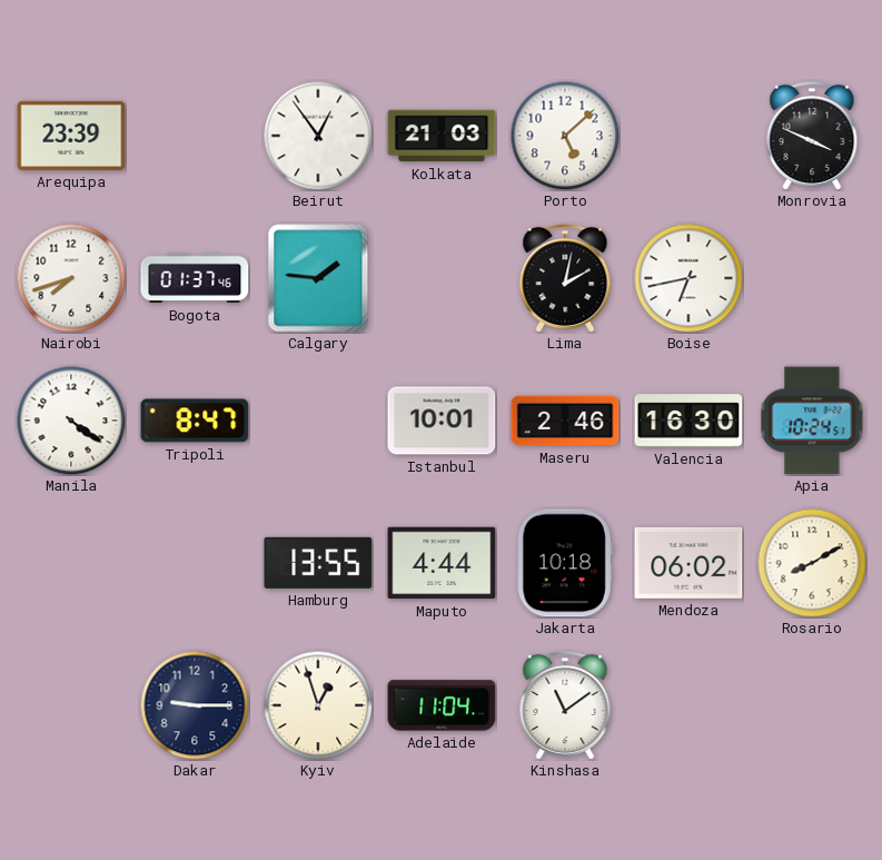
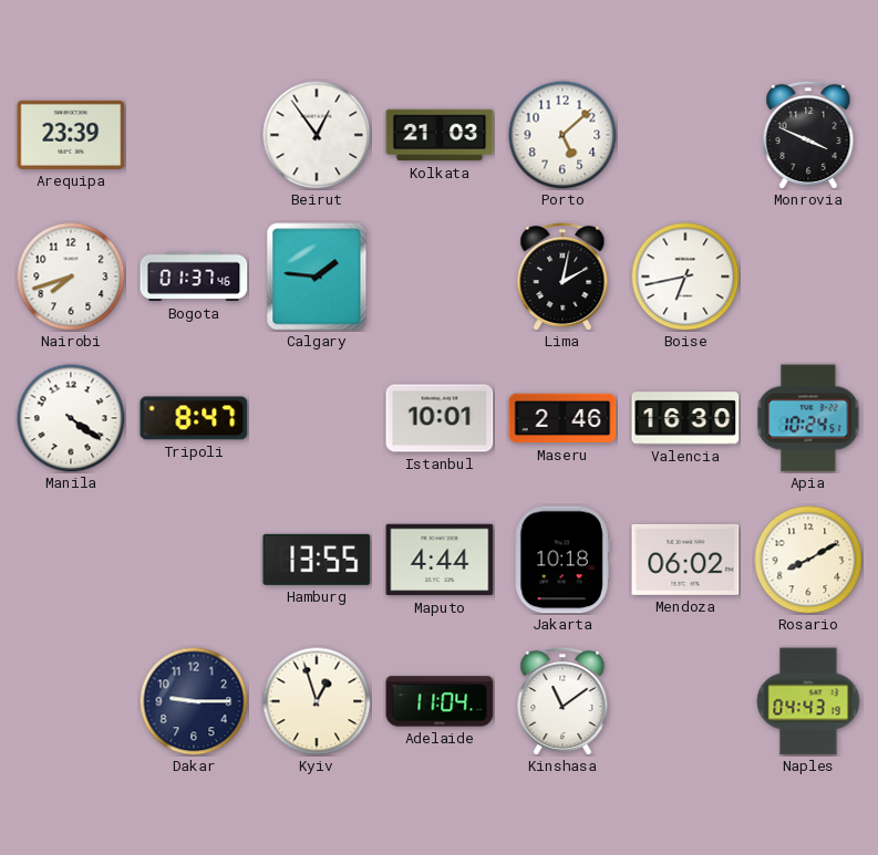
Naples: none -> 04:43 (808, 701)
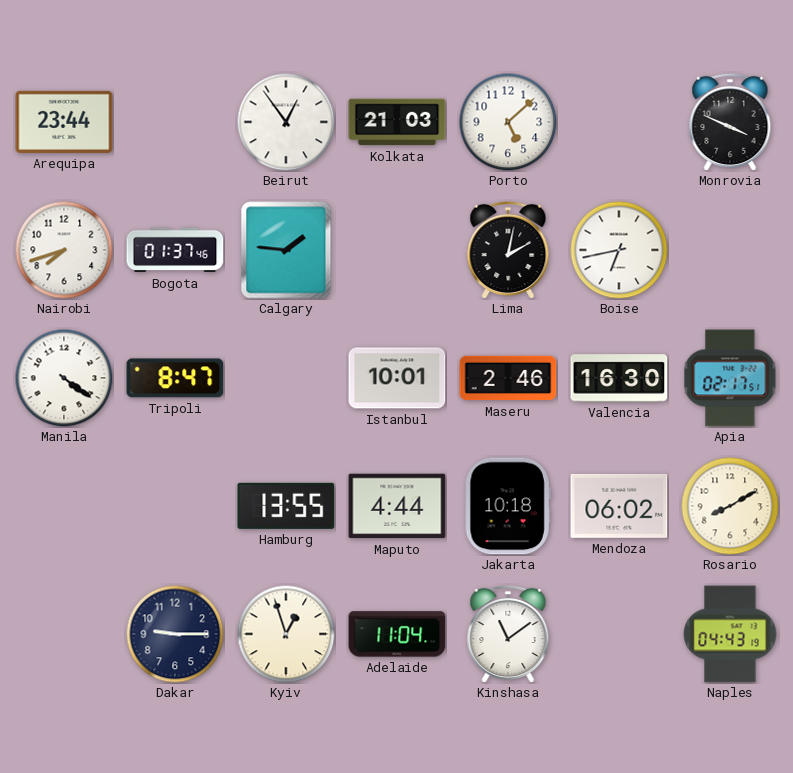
Arequipa: 23:39 -> 23:44 (64, 122)
Apia: 10:24 -> 02:17 (730, 378)
